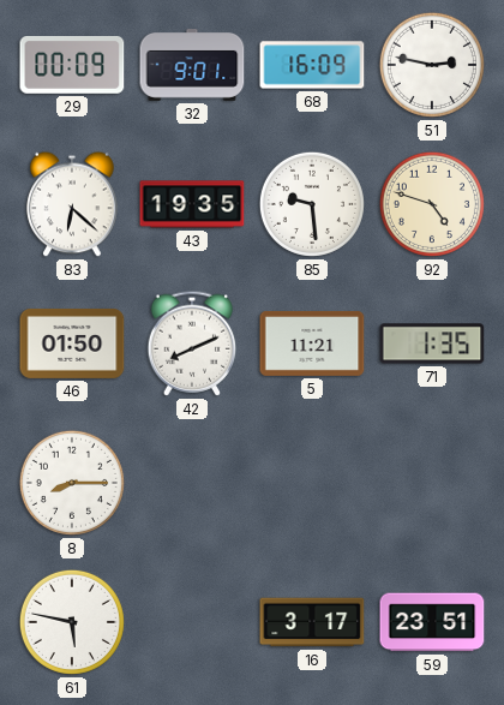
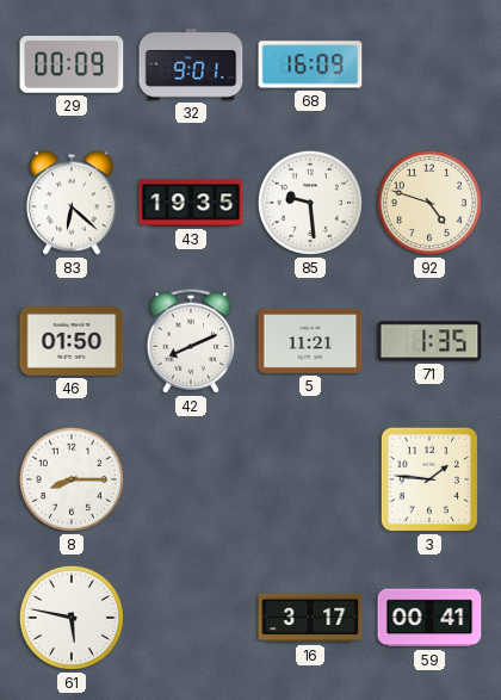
51: 2:47 -> none (432, 65)
3: none -> 1:46 (429, 479)
59: 23:51 -> 00:41 (429, 618)
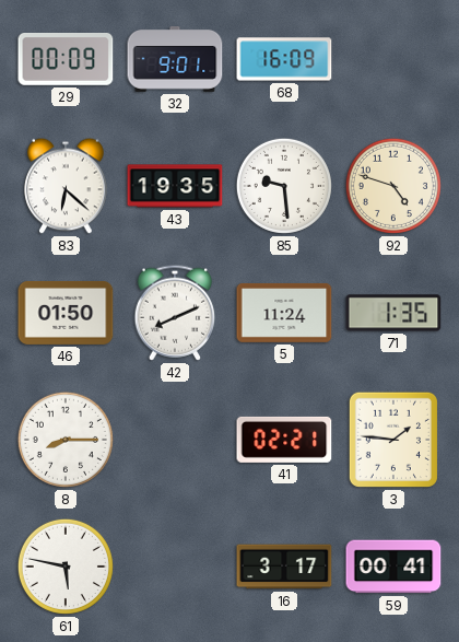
5: 11:21 -> 11:24 (284, 313)
41: none -> 02:21 (284, 440)
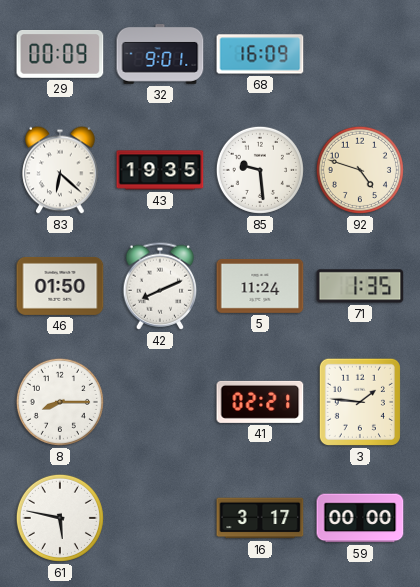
59: 00:41 -> 00:00 (360, 518)
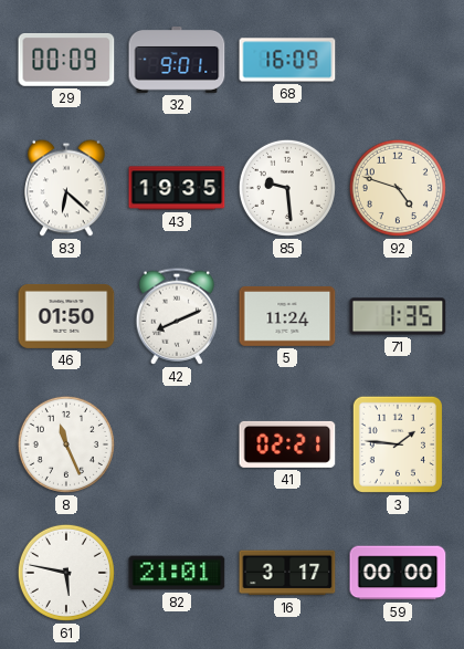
8: 8:15 -> 11:26 (66, 444)
82: none -> 21:01 (177, 573)
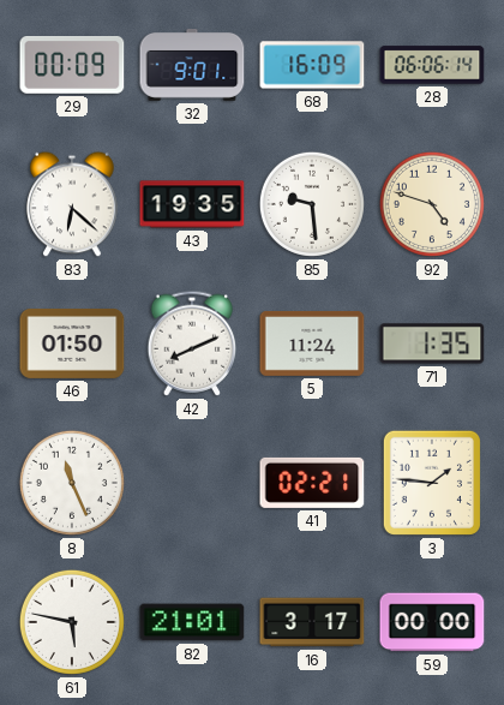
28: none -> 06:06 (432, 65)
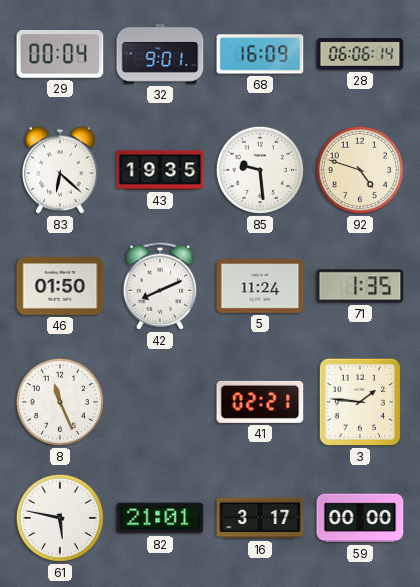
29: 00:09 -> 00:04 (60, 55)
